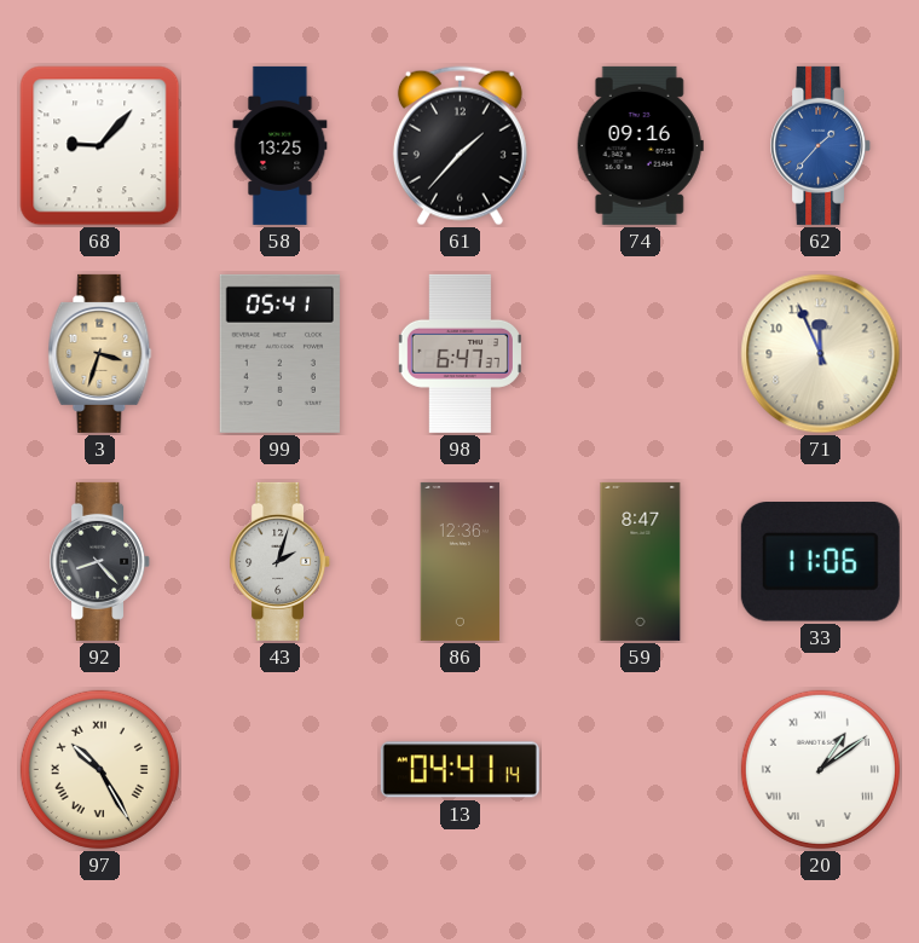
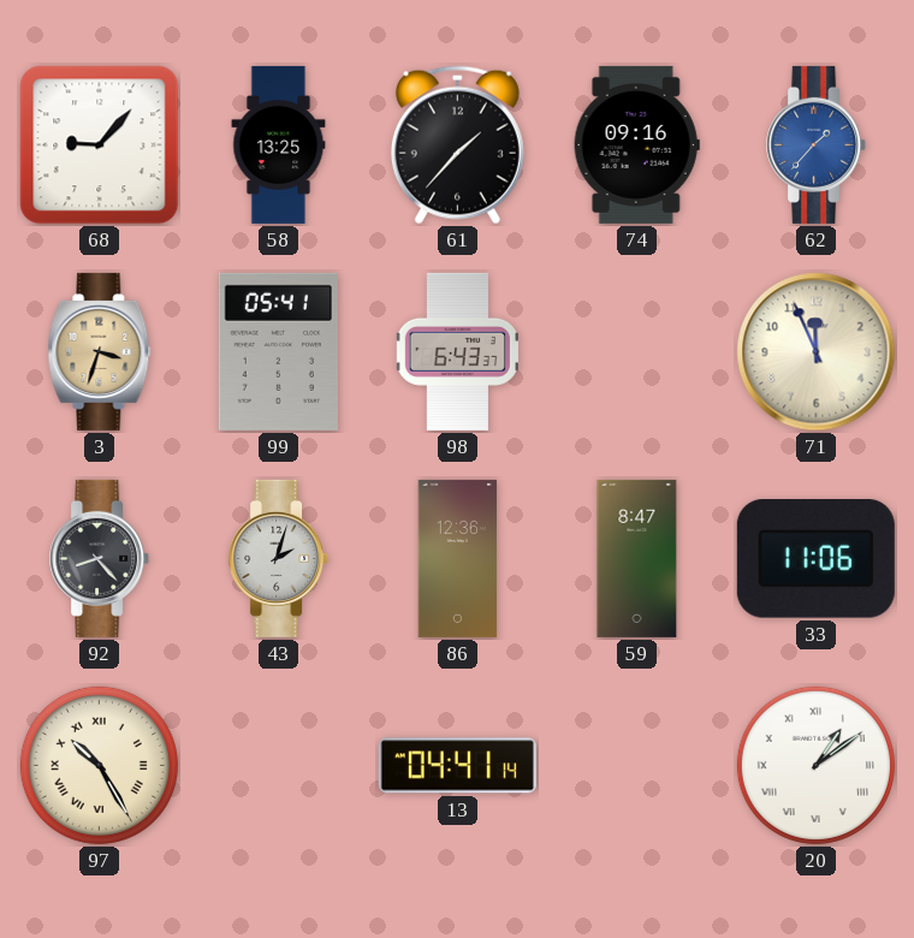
98: 6:47 -> 6:43 (457, 351)
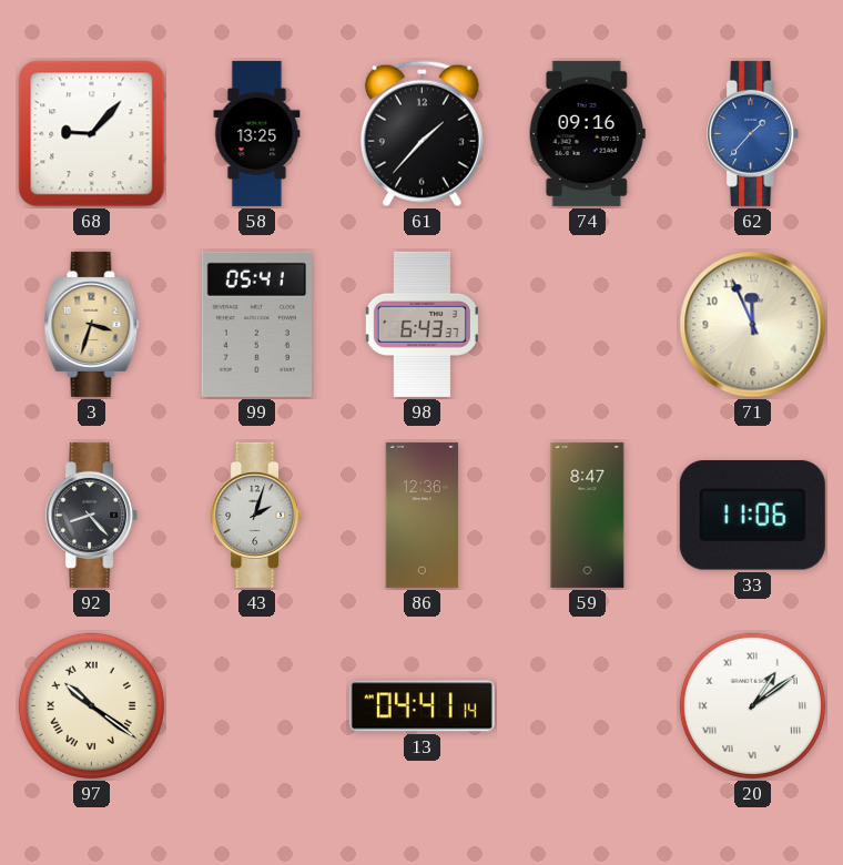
97: 10:25 -> 10:21 (91, 705)
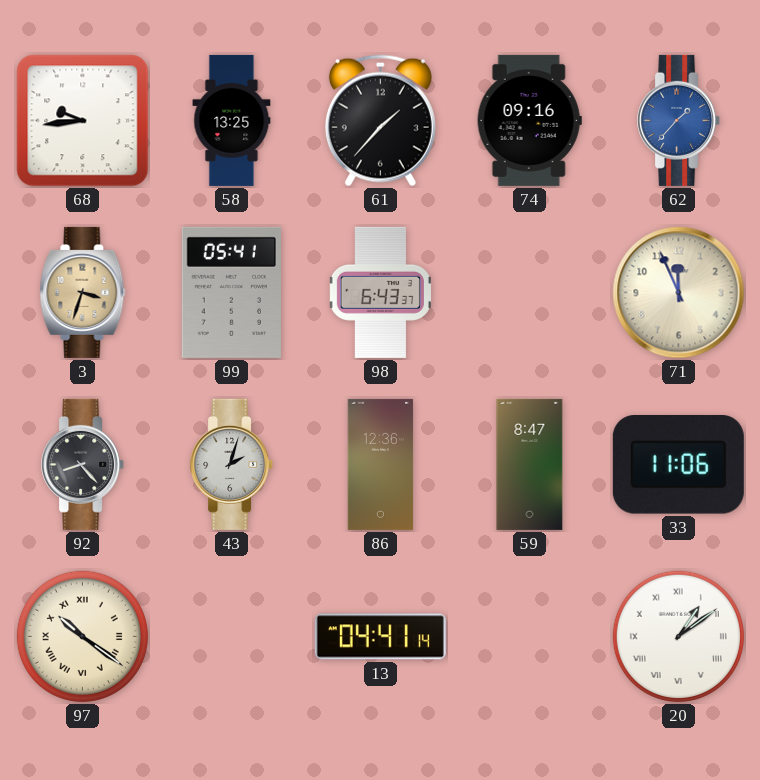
68: 9:07 -> 9:44 (83, 121)
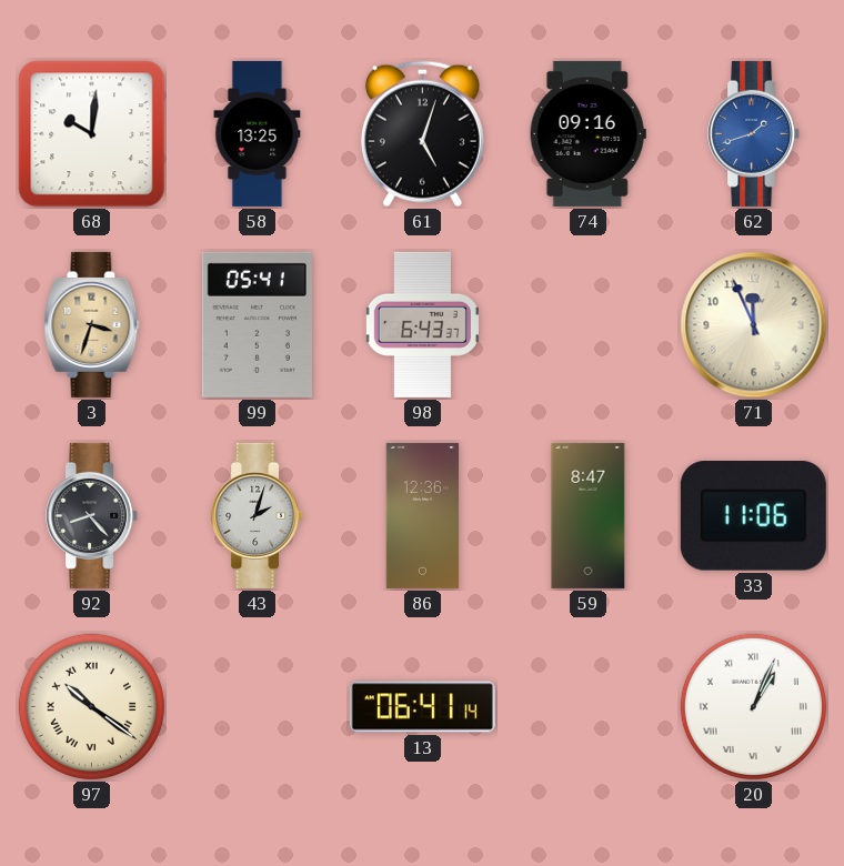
68: 9:44 -> 10:01 (92, 134)
61: 1:37 -> 5:03 (422, 134)
62: 1:37 -> 1:42 (754, 133)
13: 04:41 -> 06:41 (422, 707)
20: 1:09 -> 1:04 (753, 706)
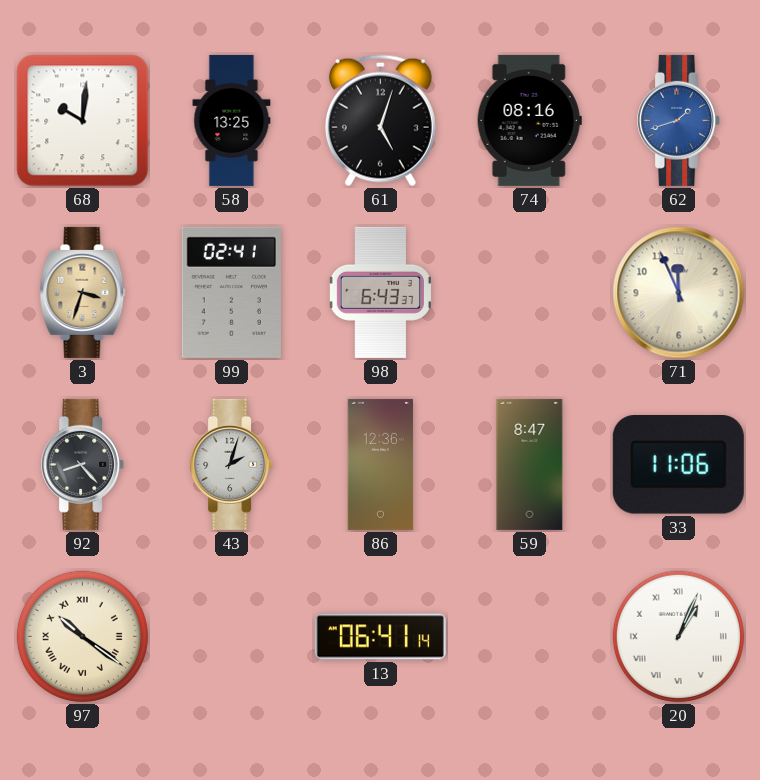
74: 09:16 -> 08:16 (529, 120)
99: 05:41 -> 02:41 (231, 292)
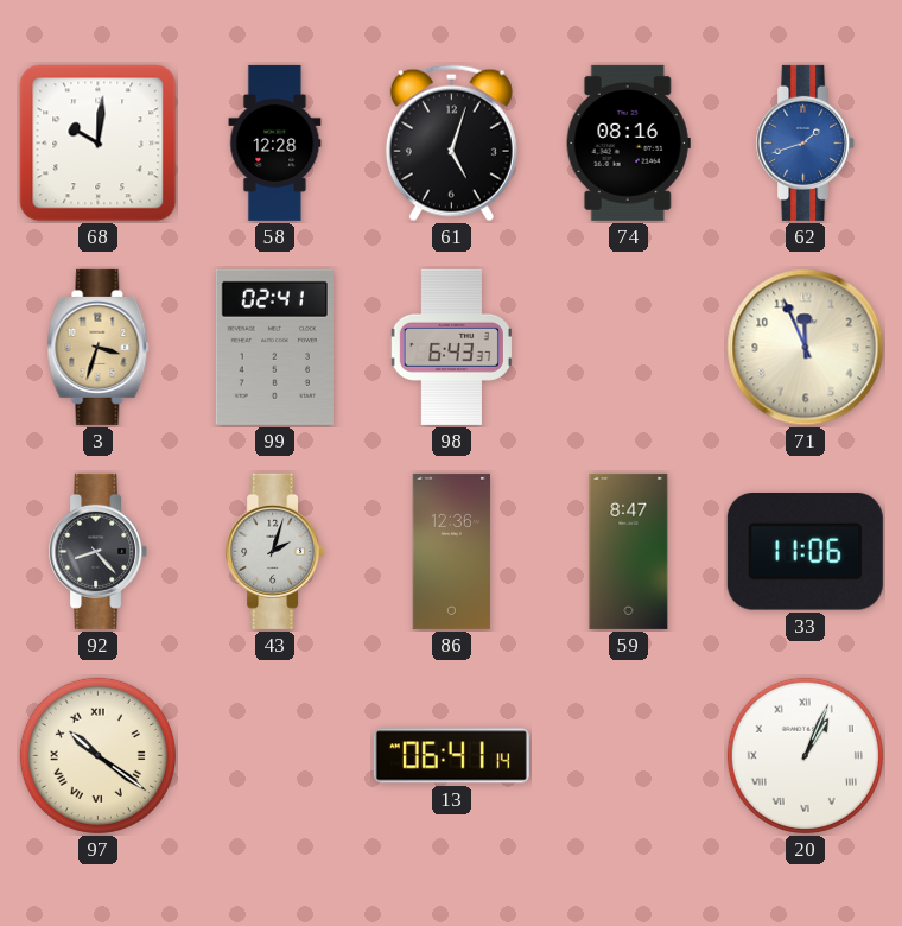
58: 13:25 -> 12:28 (275, 142)
